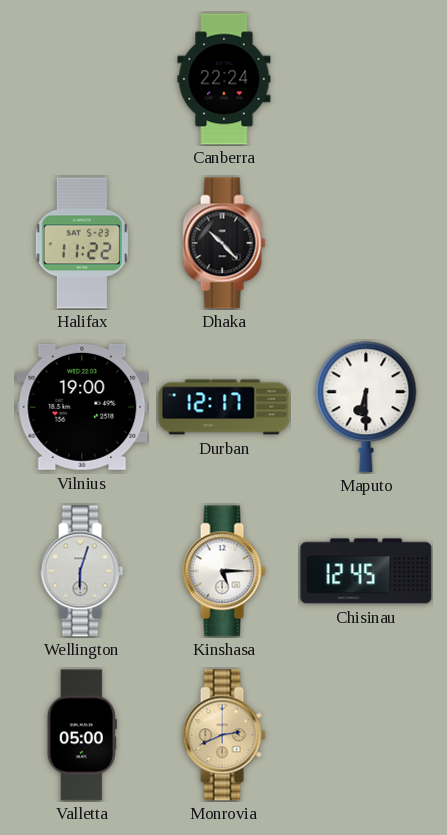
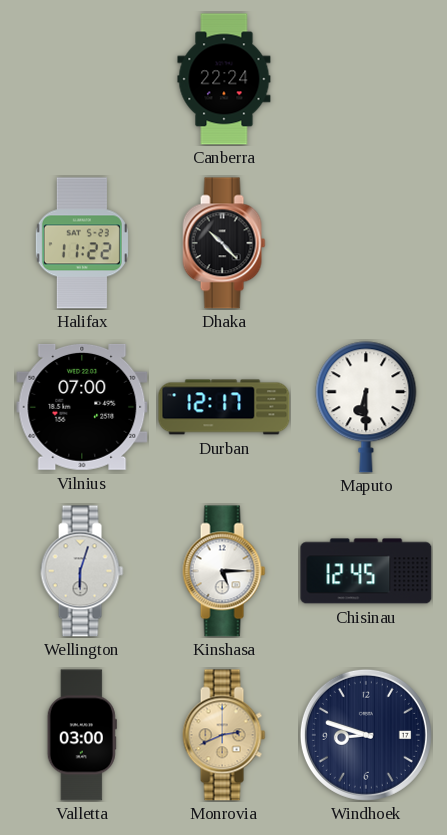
Vilnius: 19:00 -> 07:00 (82, 407)
Valletta: 05:00 -> 03:00 (82, 735)
Windhoek: none -> 8:48 (366, 735)
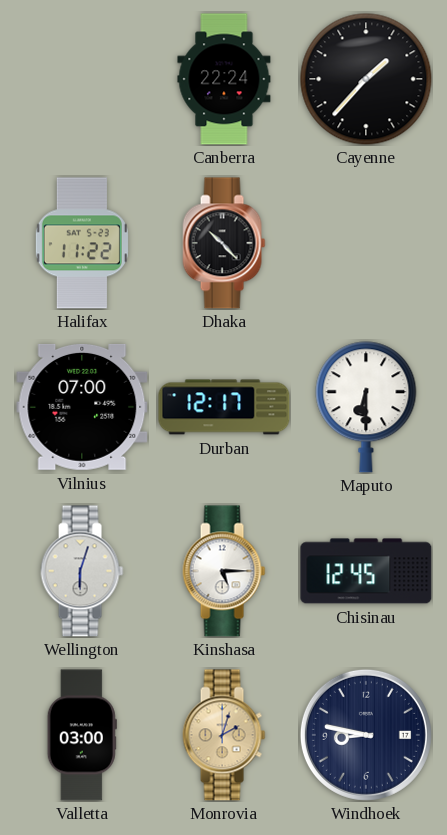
Cayenne: none -> 1:37 (366, 79)
Monrovia: 2:41 -> 2:03 (224, 735)
Windhoek: 8:48 -> 8:47 (366, 735)
